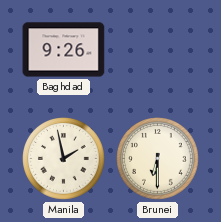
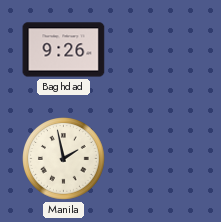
Brunei: 6:30 -> none (158, 159)
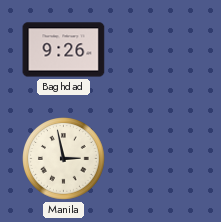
Manila: 1:58 -> 2:58 (64, 159)
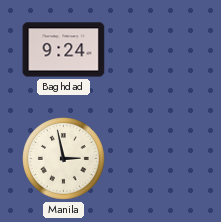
Baghdad: 9:26 -> 9:24 (64, 50)
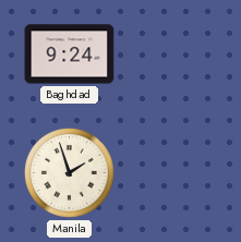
Manila: 2:58 -> 1:57 (70, 173)
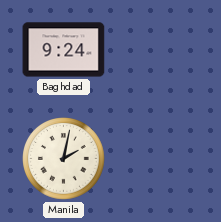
Manila: 1:57 -> 2:02 (64, 159)
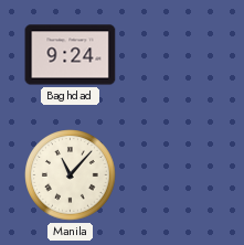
Manila: 2:02 -> 11:07 (71, 175)
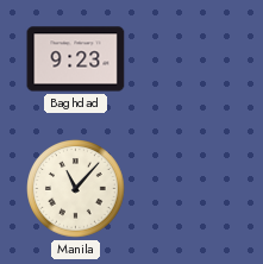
Baghdad: 9:24 -> 9:23 (76, 59)
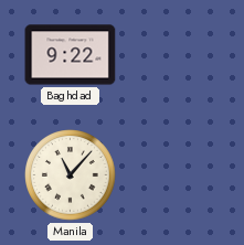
Baghdad: 9:23 -> 9:22 (71, 55)
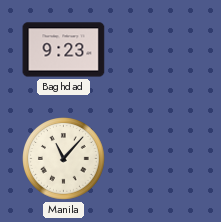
Baghdad: 9:22 -> 9:23 (64, 50)
